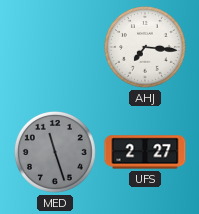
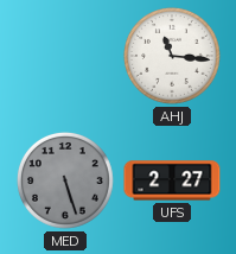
AHJ: 7:16 -> 11:16 (172, 56)
MED: 11:27 -> 5:27 (65, 180)
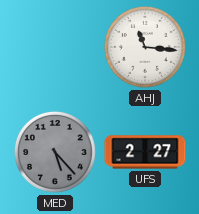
MED: 5:27 -> 5:23 (55, 152)
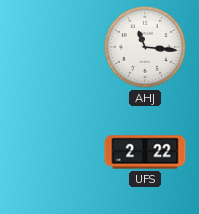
MED: 5:23 -> none (55, 152)
UFS: 2:27 -> 2:22 (145, 152)
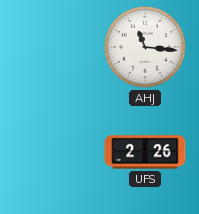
UFS: 2:22 -> 2:26 (145, 152)
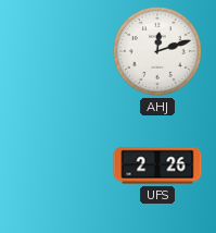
AHJ: 11:16 -> 12:12 (157, 51)
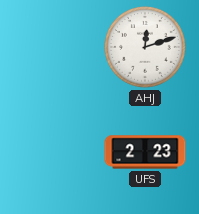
UFS: 2:26 -> 2:23 (145, 152)
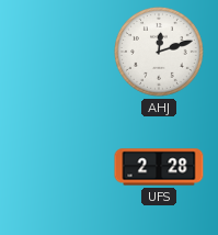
UFS: 2:23 -> 2:28 (159, 167)
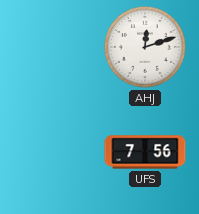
UFS: 2:28 -> 7:56 (145, 152)
